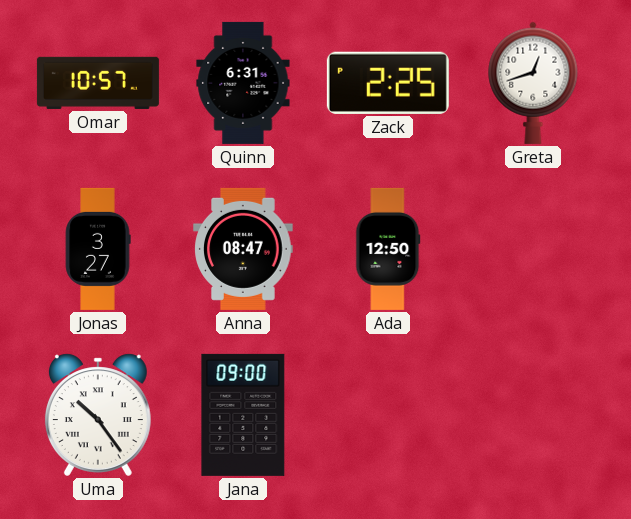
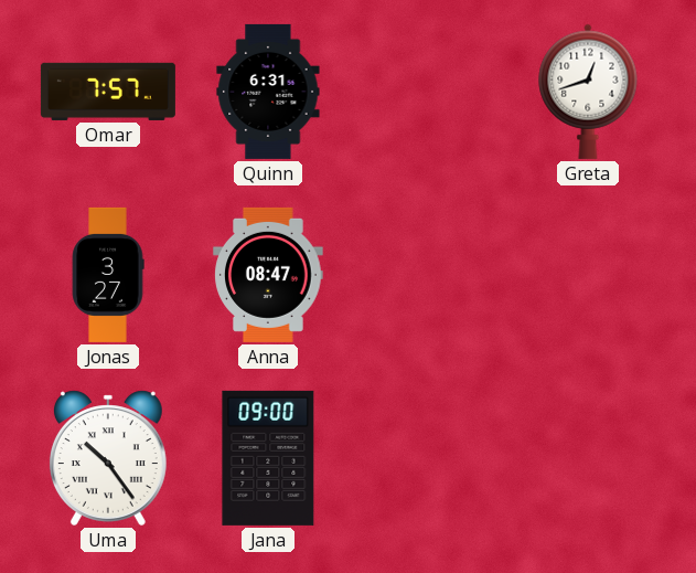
Omar: 10:57 -> 7:57 (108, 92)
Zack: 2:25 -> none (388, 83)
Ada: 12:50 -> none (388, 249)
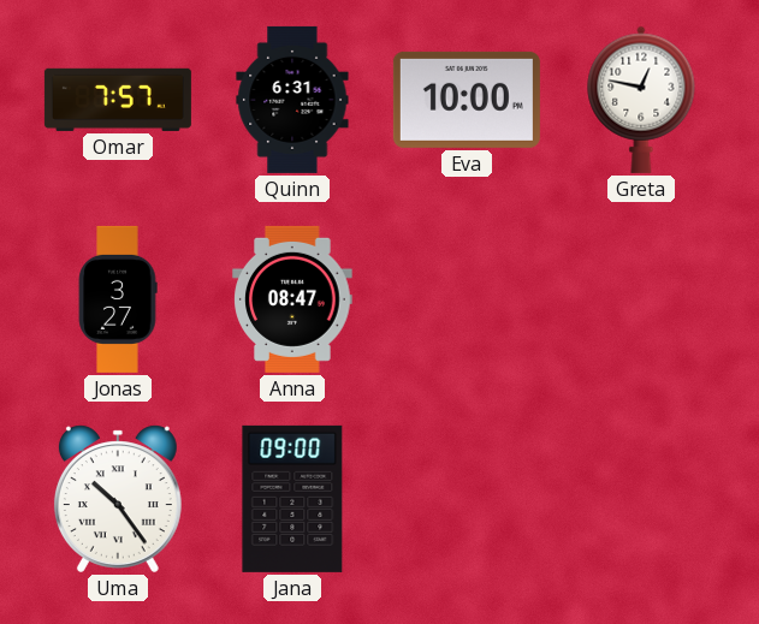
Eva: none -> 10:00 (467, 100)
Greta: 12:42 -> 12:47 (641, 100)
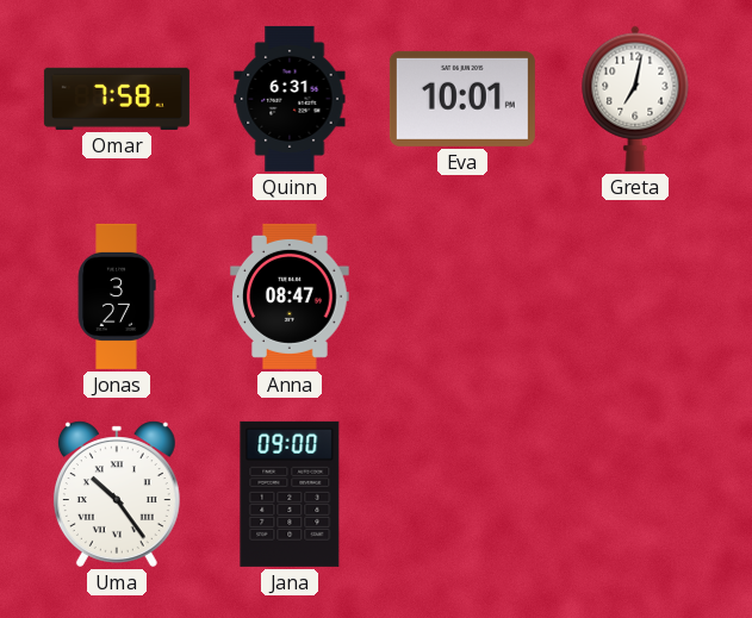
Omar: 7:57 -> 7:58 (117, 99)
Eva: 10:00 -> 10:01 (462, 99)
Greta: 12:47 -> 7:02 (635, 99)
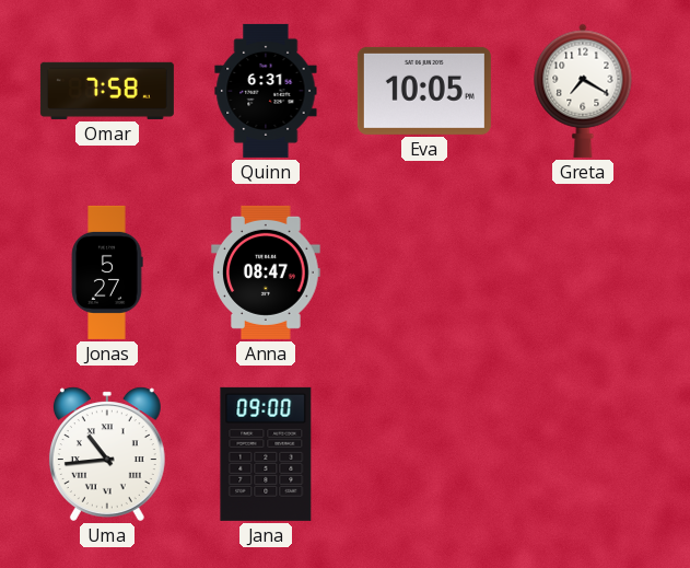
Eva: 10:01 -> 10:05 (424, 91)
Greta: 7:02 -> 7:20 (583, 91)
Jonas: 3:27 -> 5:27 (107, 273)
Uma: 10:24 -> 10:44 (107, 454)
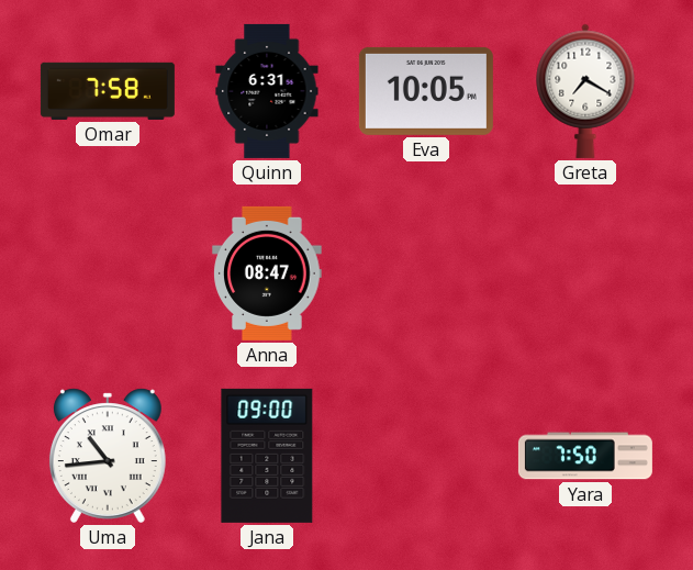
Jonas: 5:27 -> none (107, 273)
Yara: none -> 7:50 (585, 456)
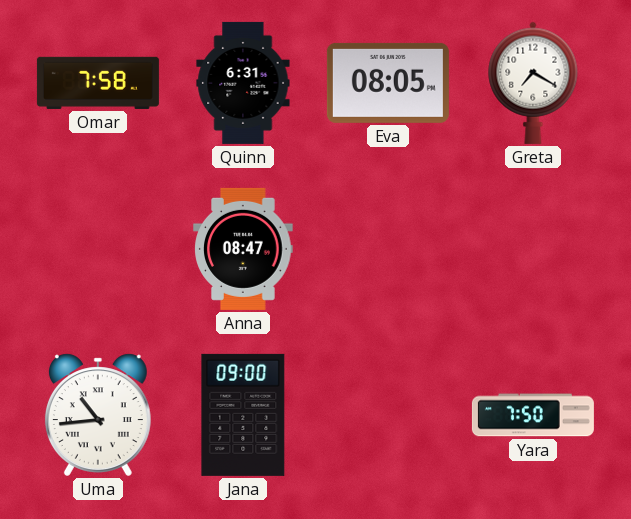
Eva: 10:05 -> 08:05 (388, 83)
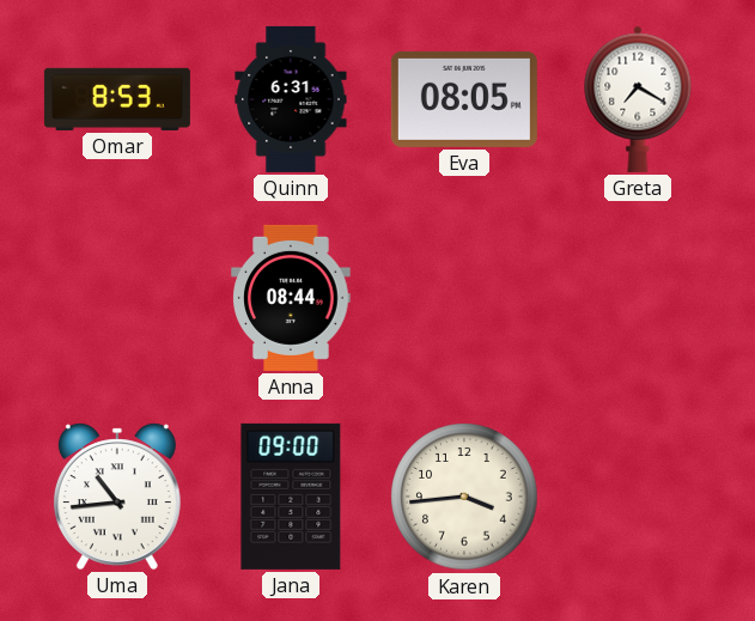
Omar: 7:58 -> 8:53 (117, 99)
Anna: 08:47 -> 08:44 (291, 298)
Karen: none -> 3:44 (464, 497)
Yara: 7:50 -> none (533, 415)
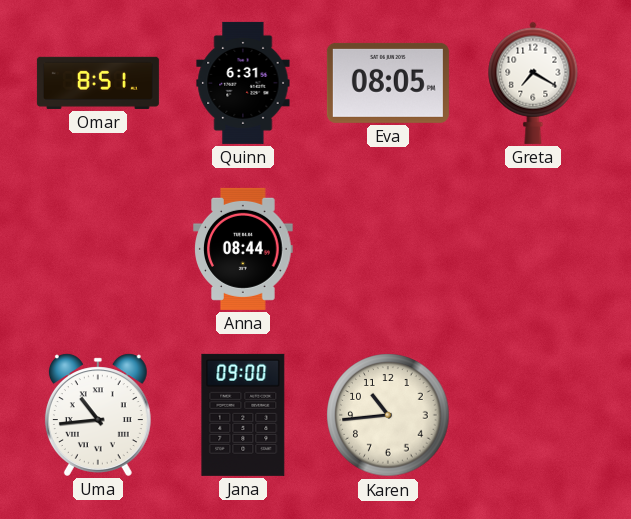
Omar: 8:53 -> 8:51 (98, 83)
Karen: 3:44 -> 10:44 (388, 415)
